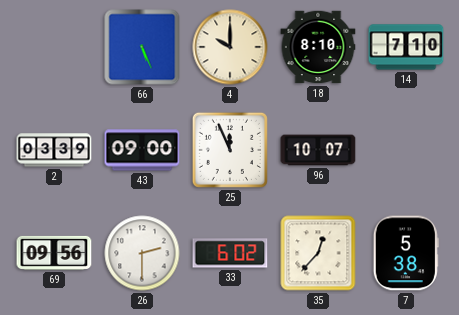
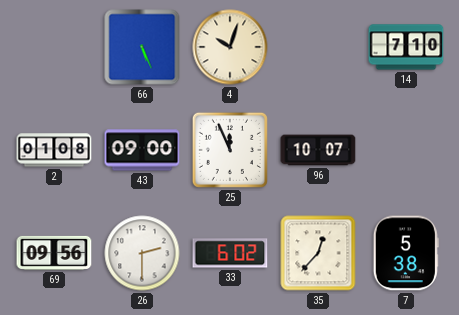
4: 10:00 -> 10:03 (230, 47)
18: 8:10 -> none (318, 47)
2: 03:39 -> 01:08 (54, 150)
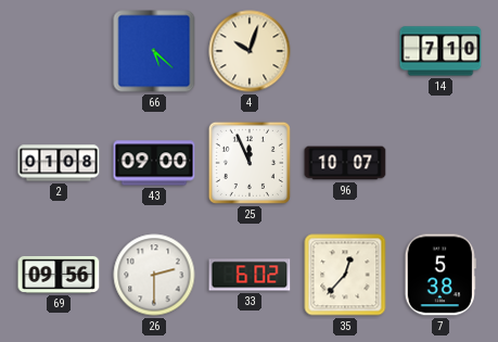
66: 5:26 -> 5:22 (154, 51)
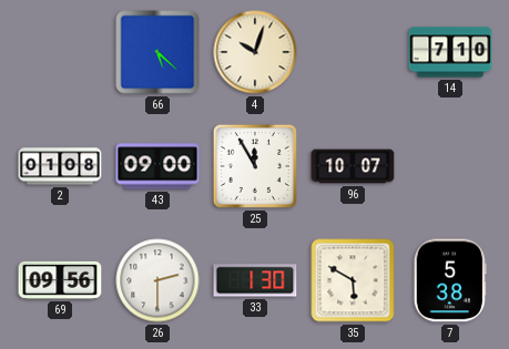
25: 11:56 -> 11:55 (255, 166)
33: 6:02 -> 1:30 (255, 280)
35: 12:37 -> 5:50 (353, 280)
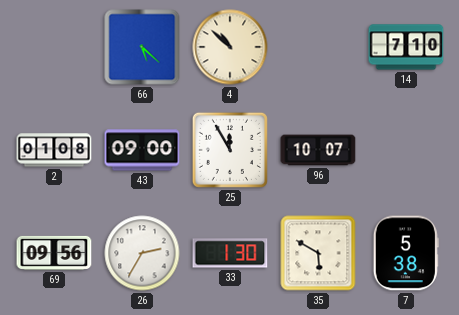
4: 10:03 -> 10:52 (230, 47)
26: 2:30 -> 2:35 (142, 253)
